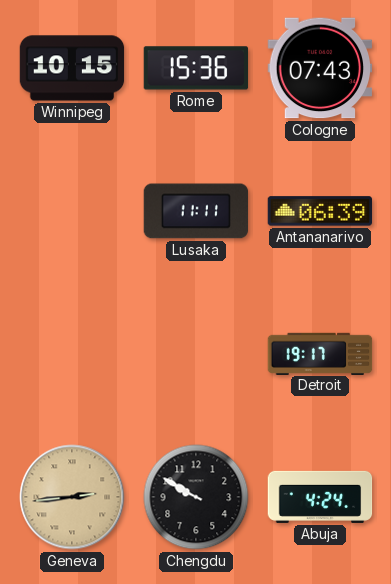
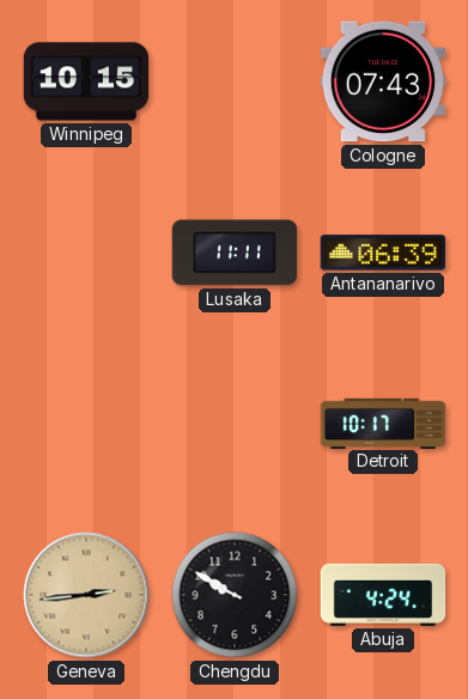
Rome: 15:36 -> none (196, 68)
Detroit: 19:17 -> 10:17 (383, 423)
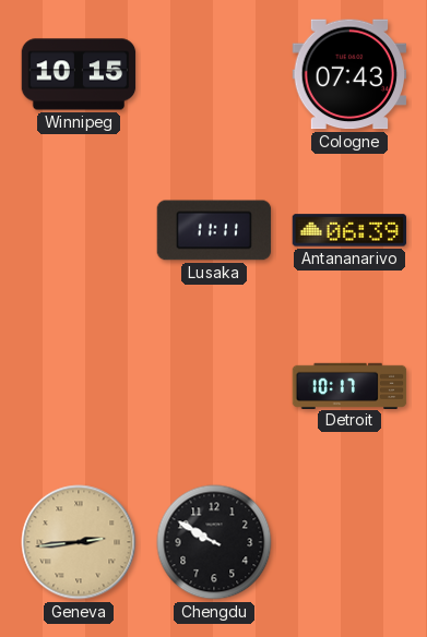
Abuja: 4:24 -> none (383, 595)
